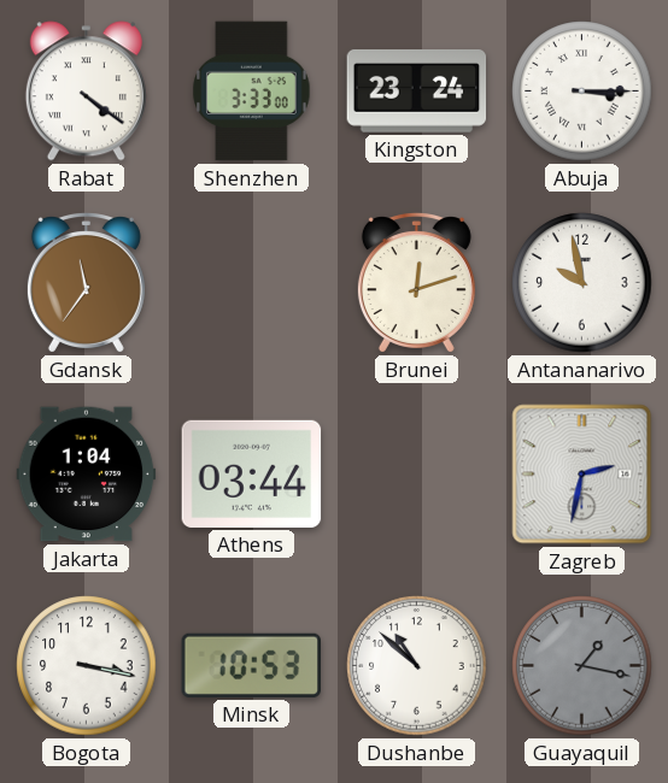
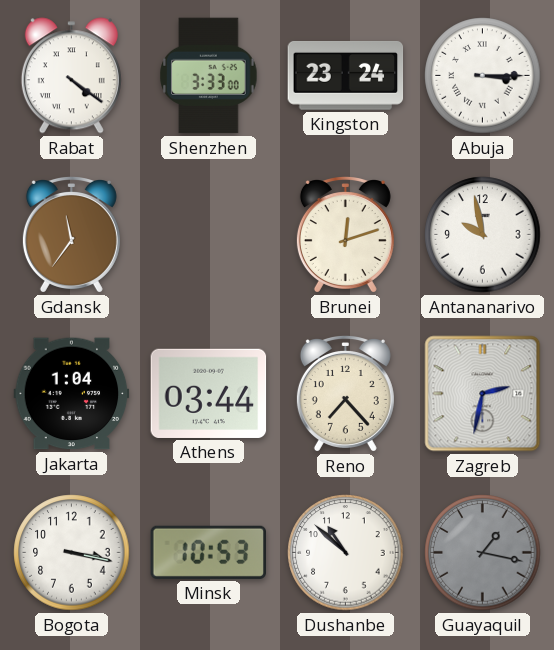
Reno: none -> 7:23 (345, 394)
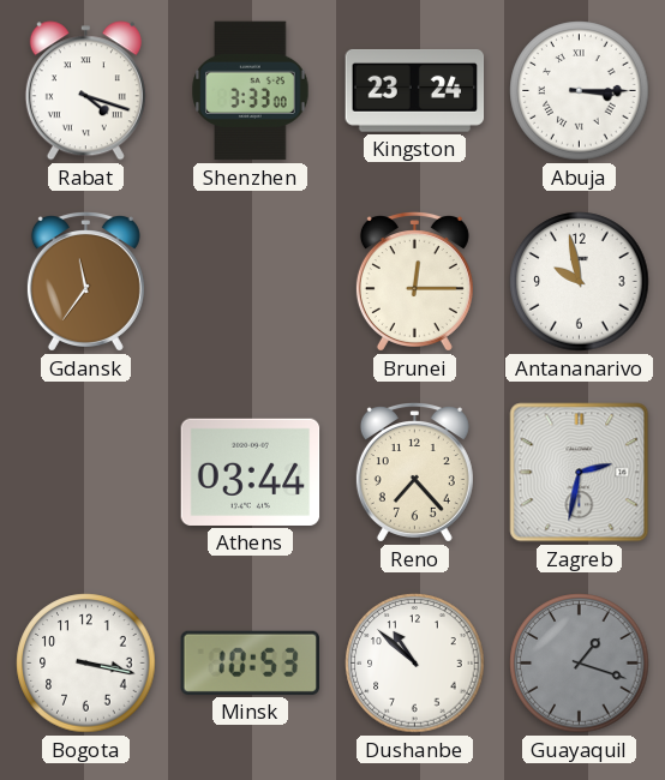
Rabat: 4:21 -> 4:18 (85, 91)
Brunei: 12:12 -> 12:15 (414, 282)
Jakarta: 1:04 -> none (72, 394)
Guayaquil: 1:17 -> 1:18 (580, 664)
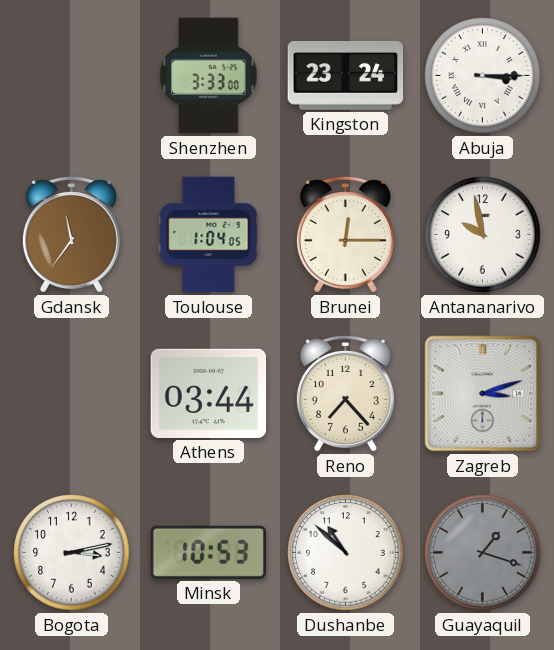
Rabat: 4:18 -> none (85, 91)
Toulouse: none -> 1:04 (209, 235)
Zagreb: 2:32 -> 3:12 (483, 394)
Bogota: 3:17 -> 3:13 (72, 553)
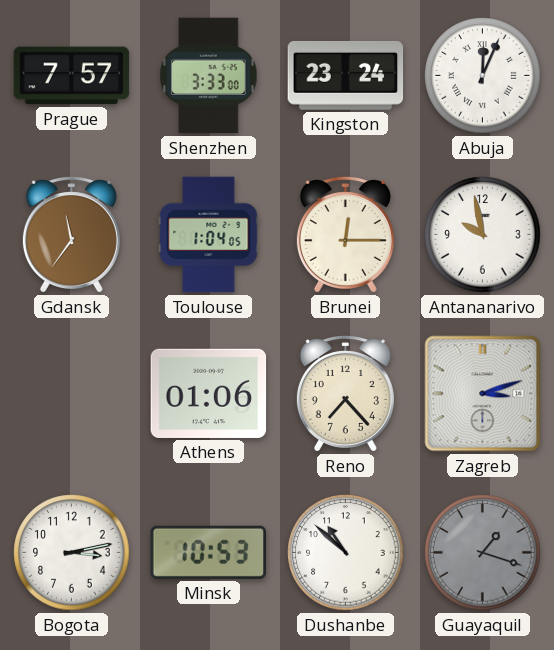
Prague: none -> 7:57 (72, 76)
Abuja: 3:15 -> 12:04 (483, 76)
Athens: 03:44 -> 01:06 (209, 393)
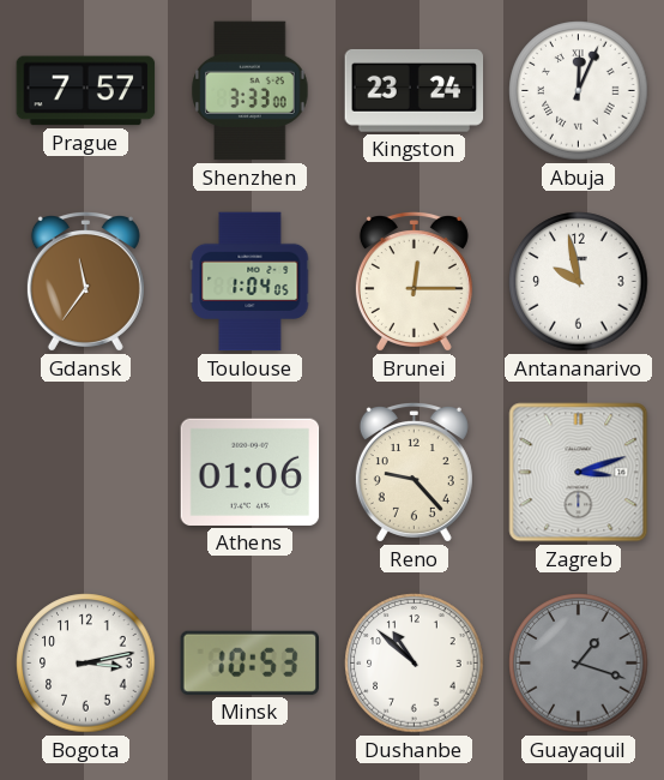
Reno: 7:23 -> 9:23 (414, 473)
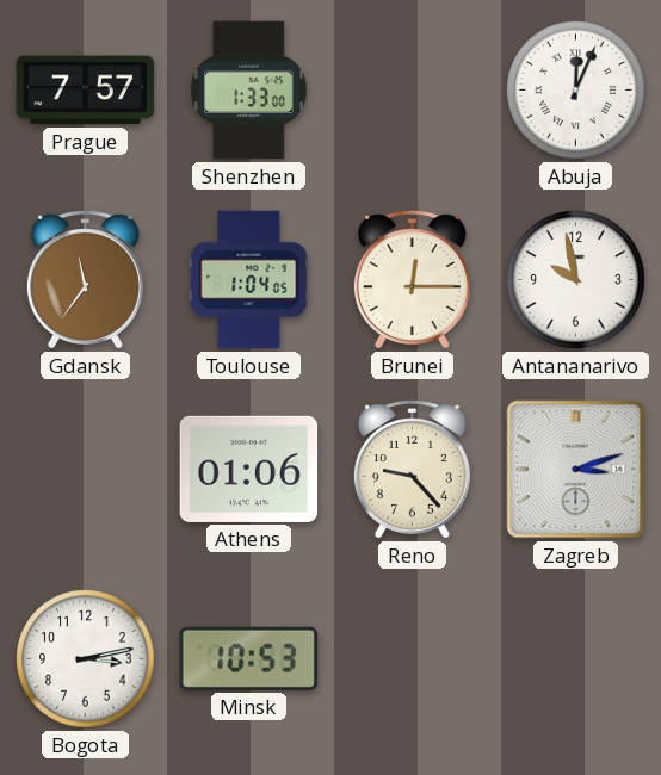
Shenzhen: 3:33 -> 1:33 (249, 91)
Kingston: 23:24 -> none (415, 90)
Dushanbe: 10:52 -> none (415, 664)
Guayaquil: 1:18 -> none (579, 664)
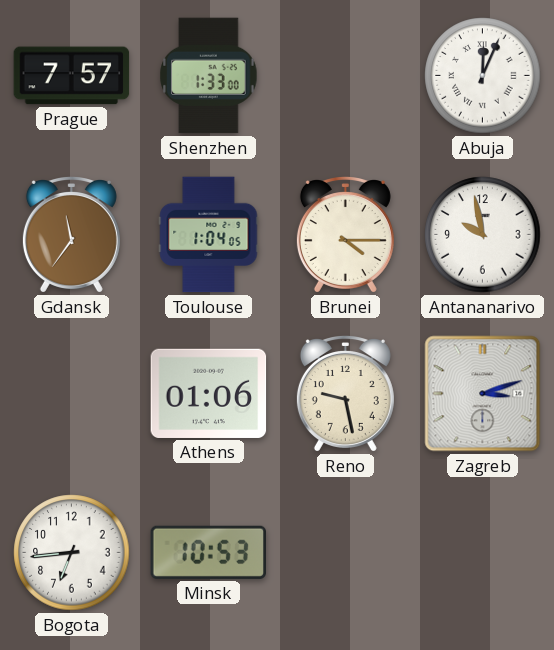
Brunei: 12:15 -> 4:15 (345, 235)
Reno: 9:23 -> 9:28 (345, 394)
Bogota: 3:13 -> 6:44 (72, 553)
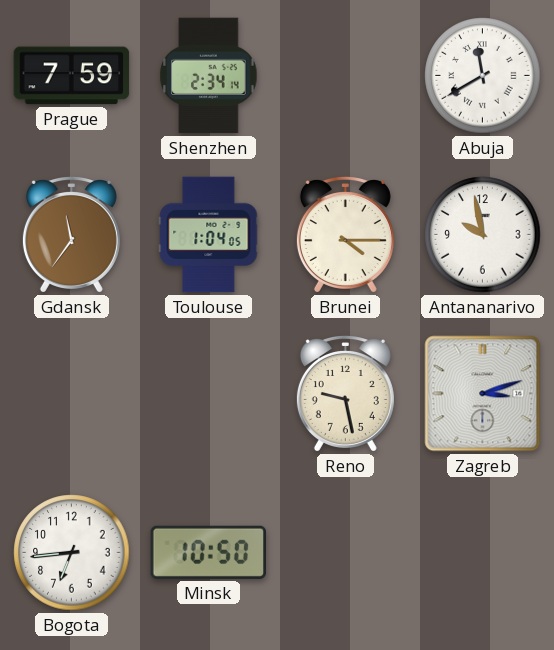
Prague: 7:57 -> 7:59 (72, 76)
Shenzhen: 1:33 -> 2:34 (209, 76)
Abuja: 12:04 -> 11:40 (483, 76)
Athens: 01:06 -> none (209, 393)
Minsk: 10:53 -> 10:50 (208, 552)
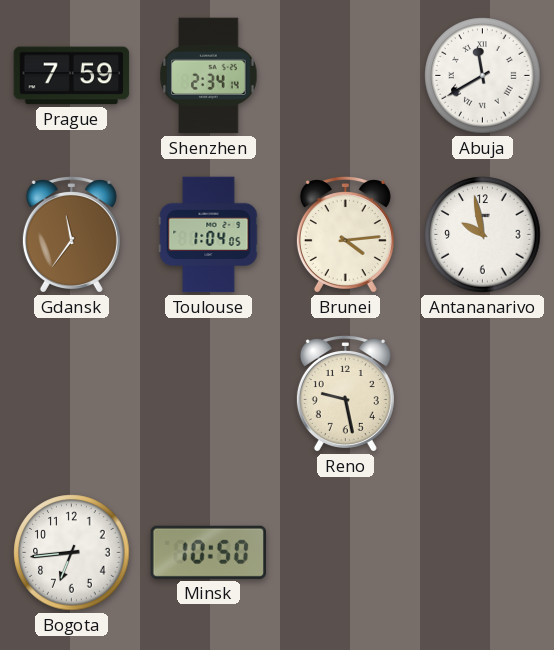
Brunei: 4:15 -> 4:14 (345, 235)
Zagreb: 3:12 -> none (483, 394)
